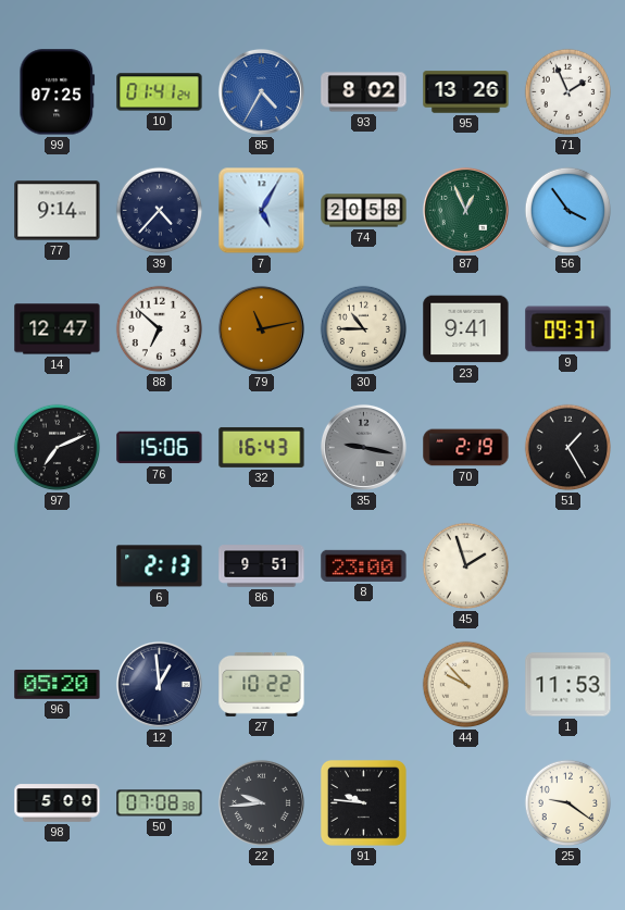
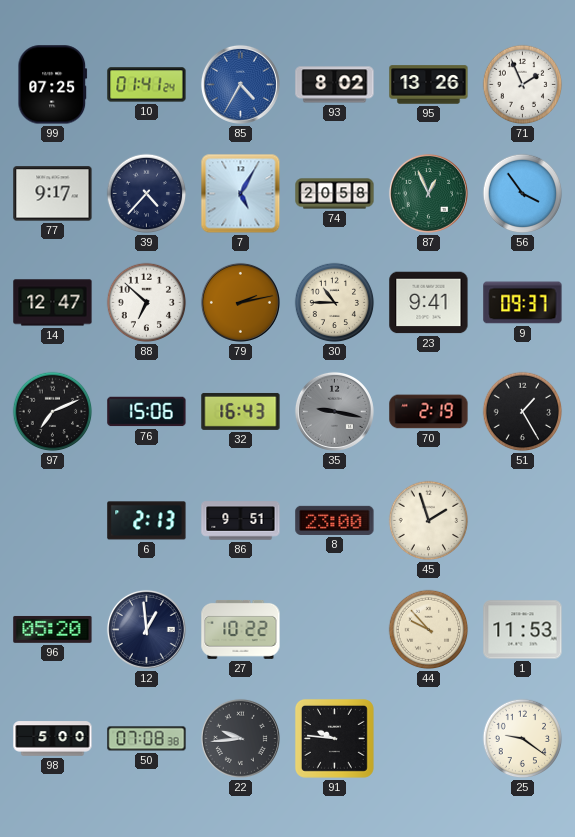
77: 9:14 -> 9:17 (53, 194)
79: 11:13 -> 2:13 (240, 302)
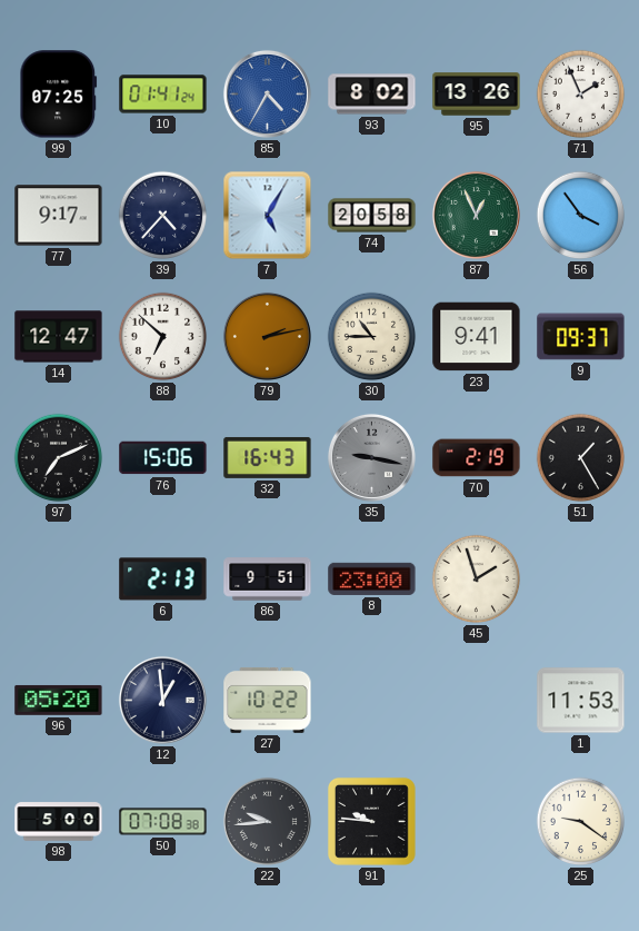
44: 9:53 -> none (429, 630)
